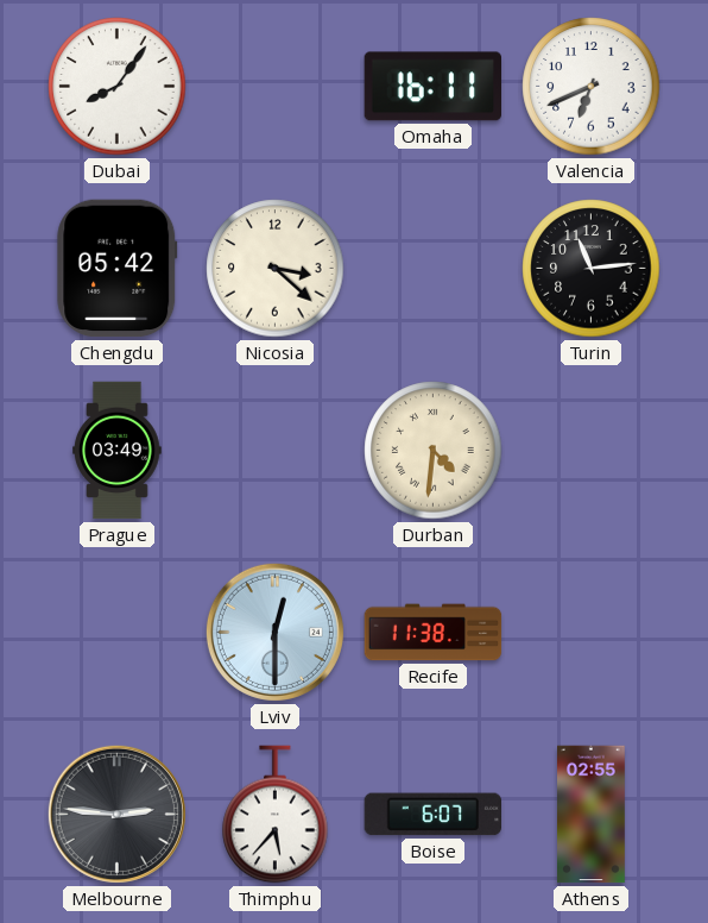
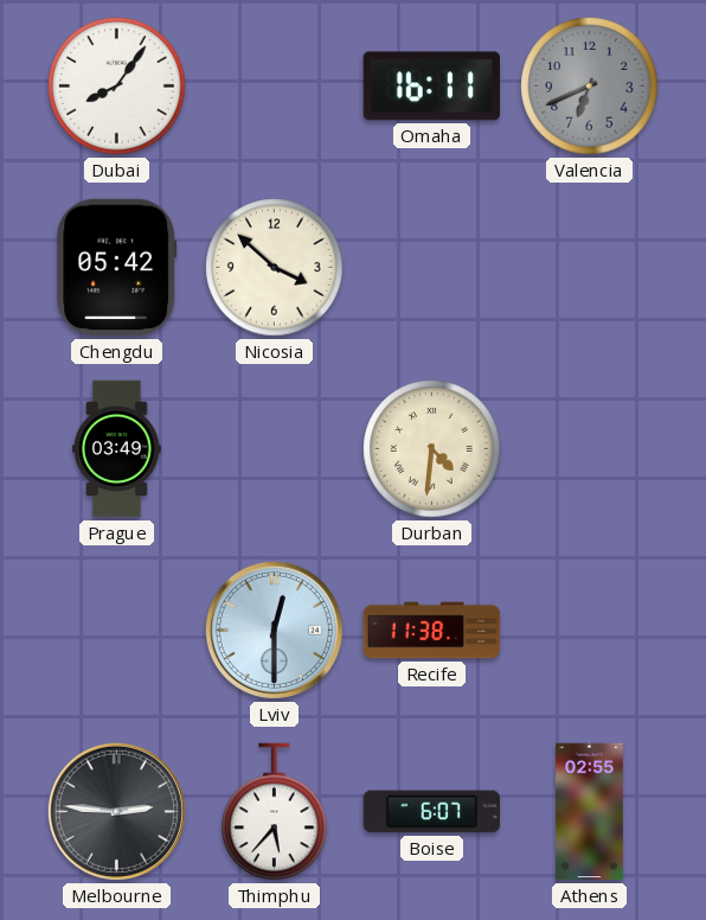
Valencia dial: white -> grey (590, 87)
Nicosia: 3:22 -> 3:52 (275, 268)
Turin: 11:14 -> none (592, 269)
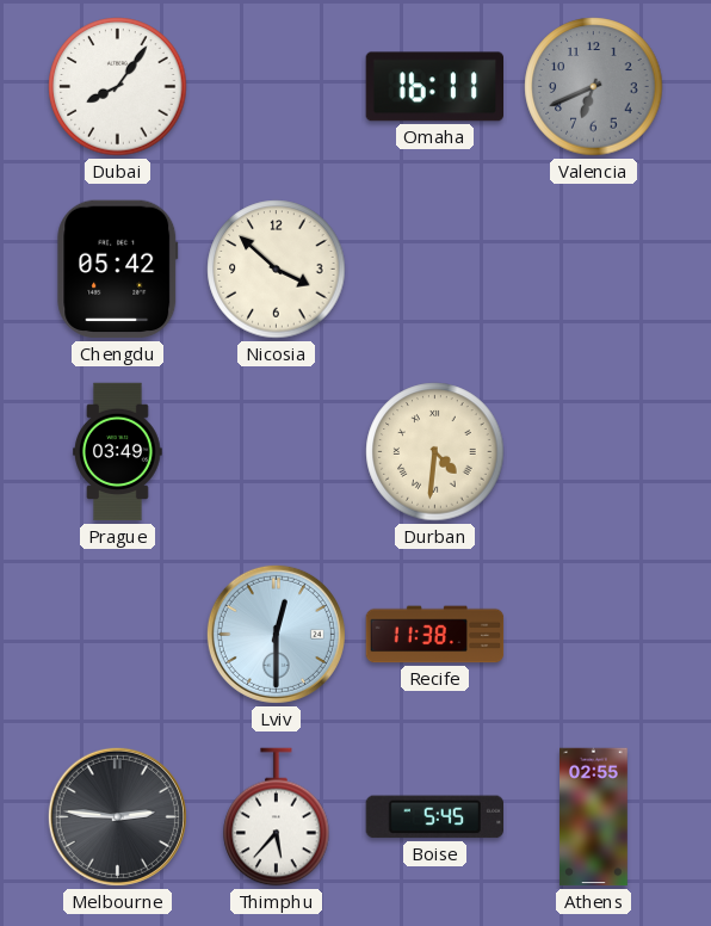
Boise: 6:07 -> 5:45 (435, 817)
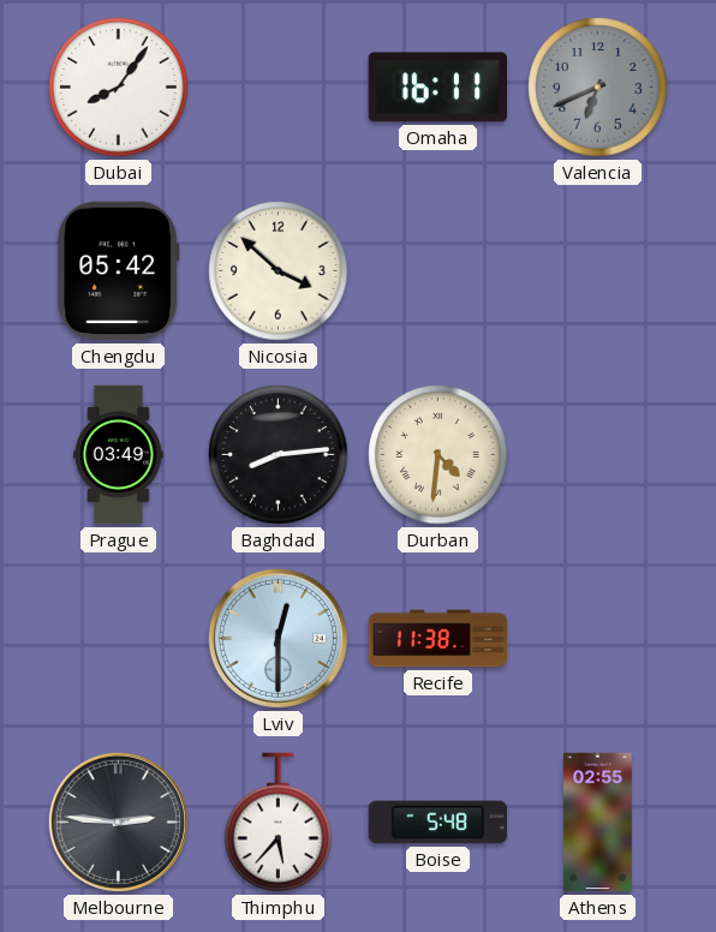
Baghdad: none -> 8:14 (279, 455)
Boise: 5:45 -> 5:48 (438, 823)
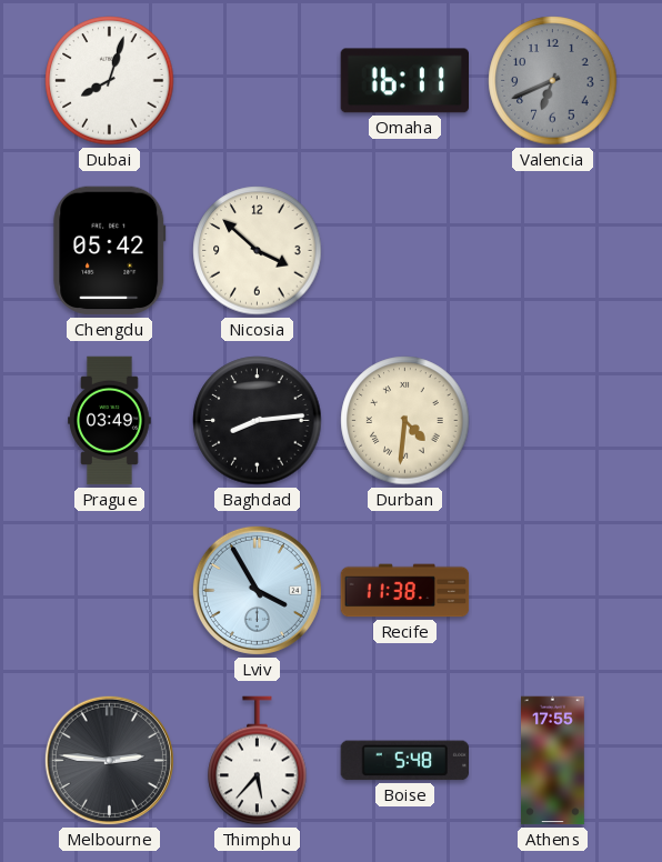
Dubai: 8:06 -> 8:03 (110, 81)
Lviv: 12:30 -> 3:55 (257, 590)
Athens: 02:55 -> 17:55 (553, 761)
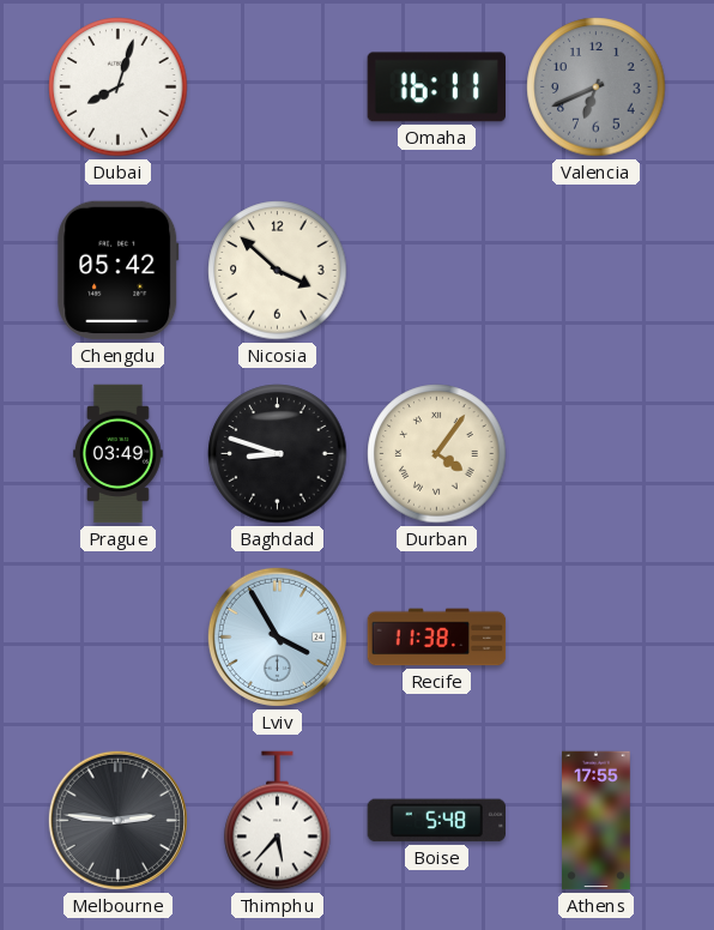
Baghdad: 8:14 -> 8:48 (278, 454)
Durban: 4:31 -> 4:06 (437, 454)
